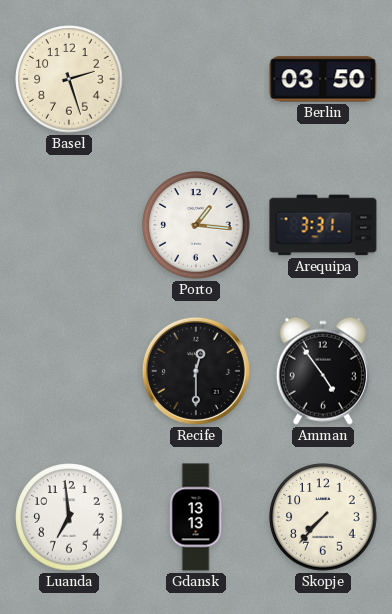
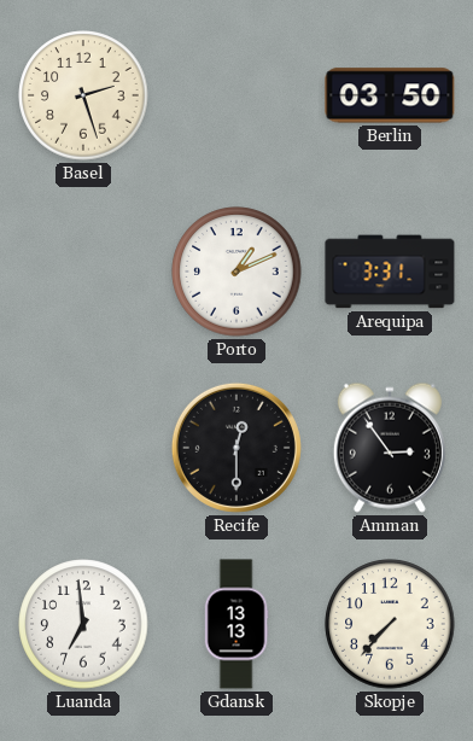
Porto: 1:16 -> 1:11 (237, 272)
Amman: 4:54 -> 2:54 (390, 448)
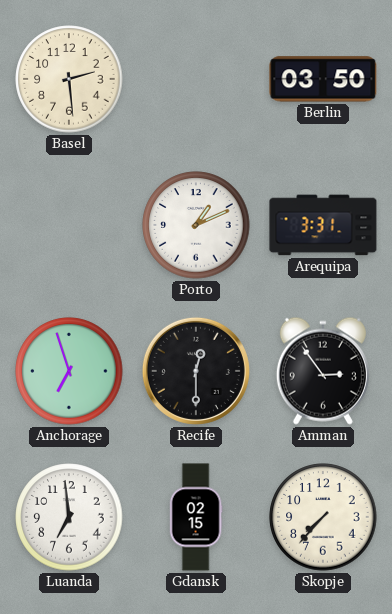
Basel: 2:27 -> 2:29 (69, 79)
Anchorage: none -> 6:57 (69, 371)
Gdansk: 13:13 -> 02:15 (196, 517)
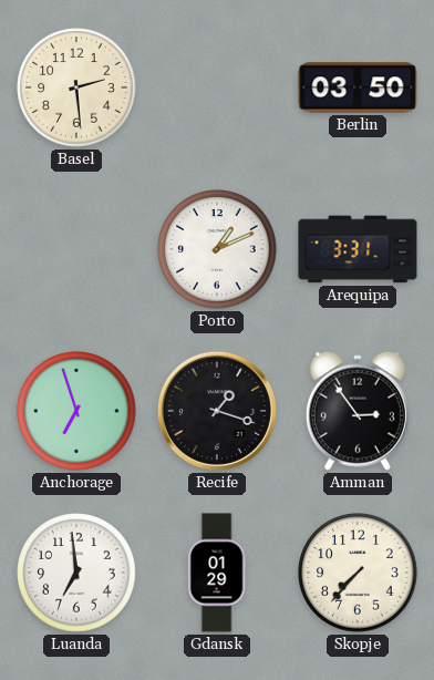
Recife: 12:30 -> 1:18 (217, 411)
Gdansk: 02:15 -> 01:29 (217, 573)
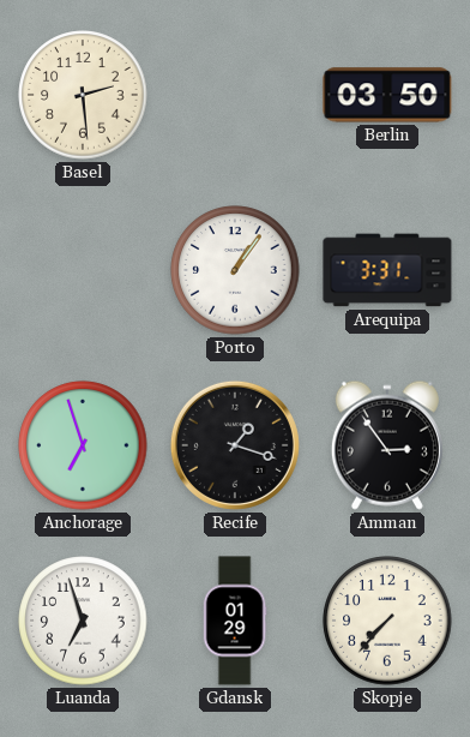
Porto: 1:11 -> 1:06 (235, 270)
Luanda: 6:59 -> 6:57 (83, 621)
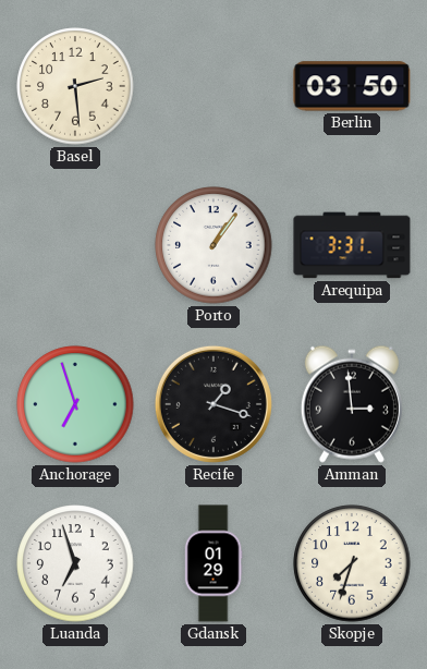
Amman: 2:54 -> 2:59 (352, 404)
Skopje: 7:37 -> 7:33 (352, 563)
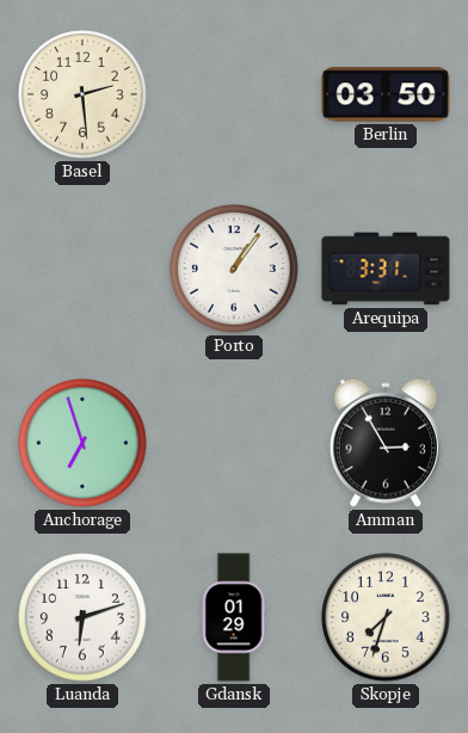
Recife: 1:18 -> none (213, 404)
Amman: 2:59 -> 2:55 (386, 443)
Luanda: 6:57 -> 6:12 (82, 617)
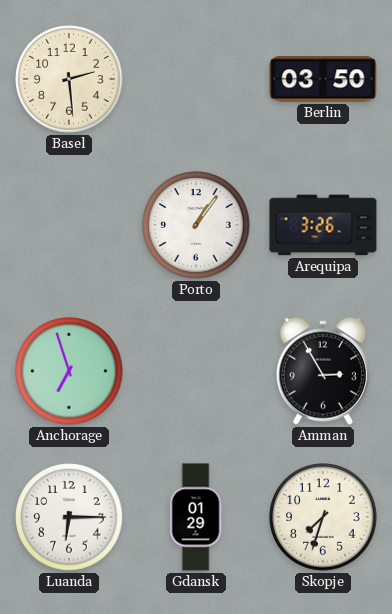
Arequipa: 3:31 -> 3:26 (323, 225)
Luanda: 6:12 -> 6:15 (69, 517)
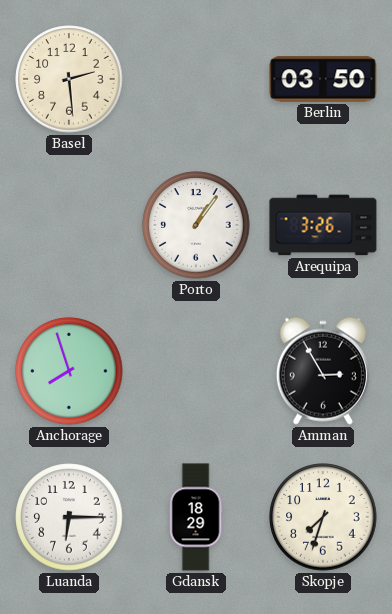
Anchorage: 6:57 -> 7:57 (69, 371)
Gdansk: 01:29 -> 18:29 (196, 517)
